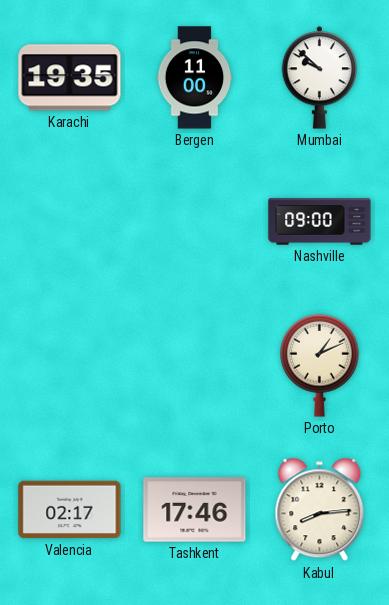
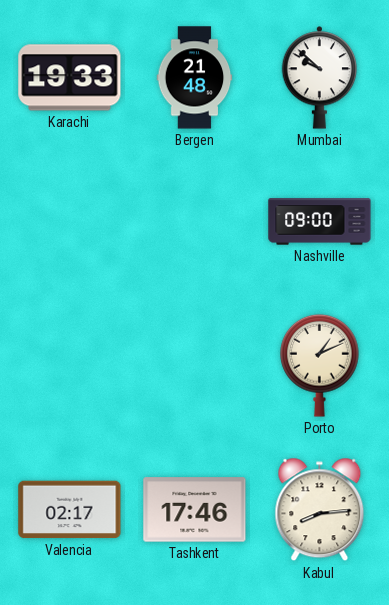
Karachi: 19:35 -> 19:33 (70, 78)
Bergen: 11:00 -> 21:48 (195, 78)
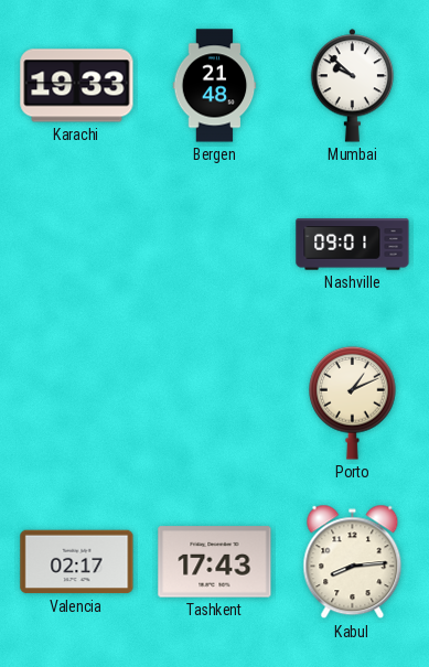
Nashville: 09:00 -> 09:01 (353, 245)
Tashkent: 17:46 -> 17:43 (215, 562)
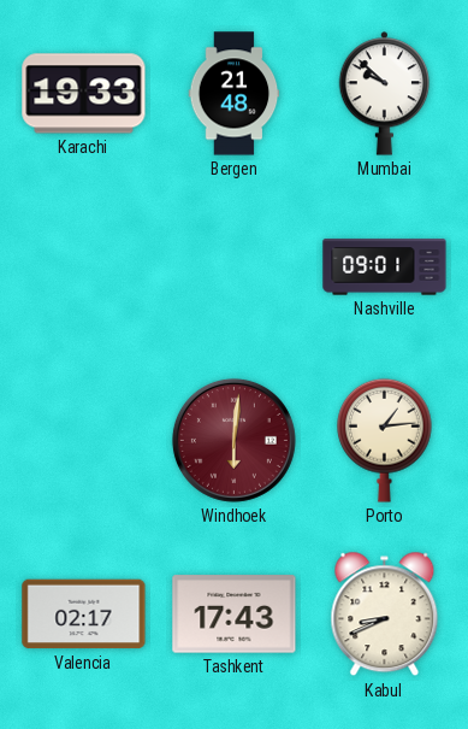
Windhoek: none -> 6:01 (233, 440)
Porto: 1:11 -> 1:14 (385, 440)
Kabul: 8:14 -> 8:41 (385, 615)
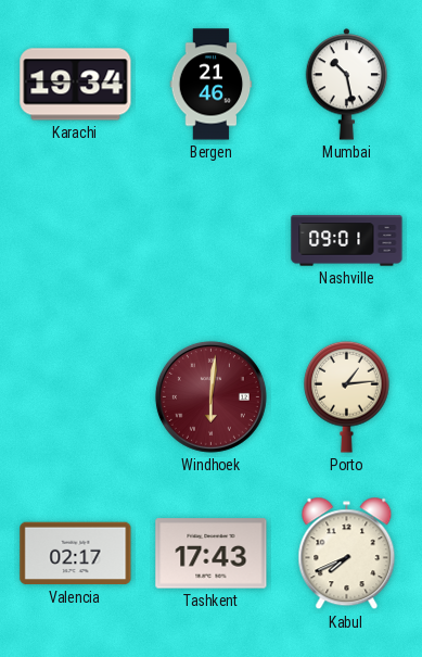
Karachi: 19:33 -> 19:34 (76, 85)
Bergen: 21:48 -> 21:46 (212, 85)
Mumbai: 9:52 -> 10:28 (347, 85)
Kabul: 8:41 -> 7:41 (347, 554)
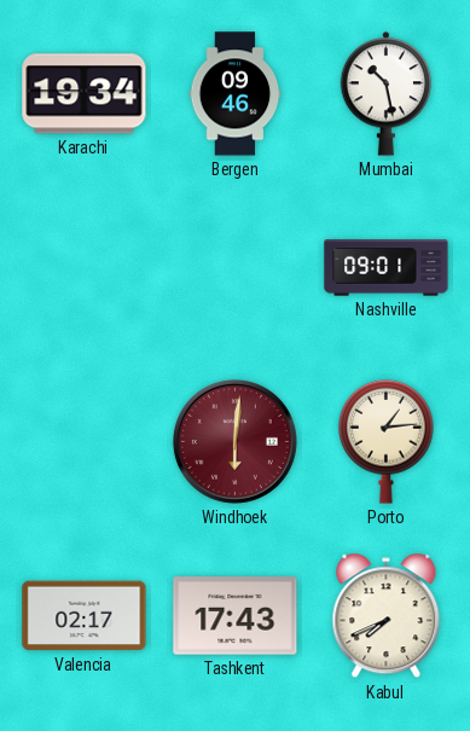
Bergen: 21:46 -> 09:46 (236, 94)
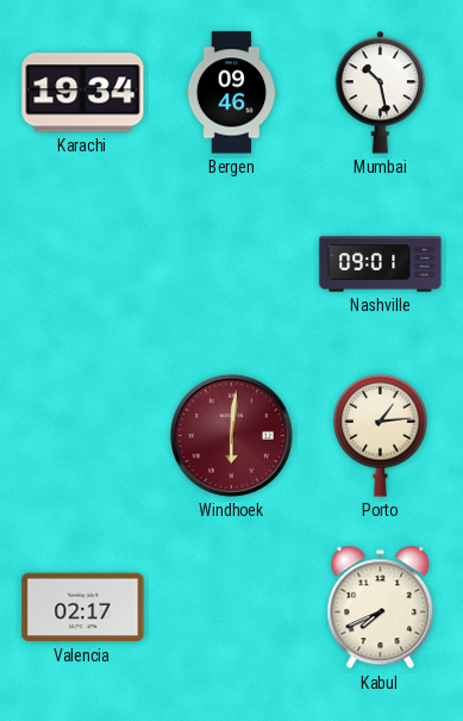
Tashkent: 17:43 -> none (236, 616)
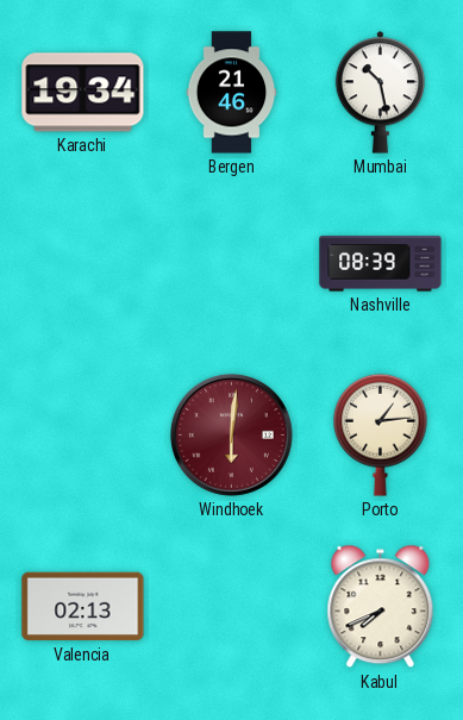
Bergen: 09:46 -> 21:46 (232, 93)
Nashville: 09:01 -> 08:39 (381, 264)
Valencia: 02:17 -> 02:13 (83, 607)
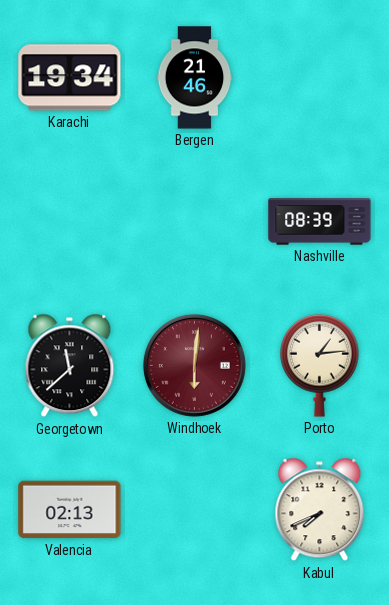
Mumbai: 10:28 -> none (381, 93)
Georgetown: none -> 11:38 (70, 366)
